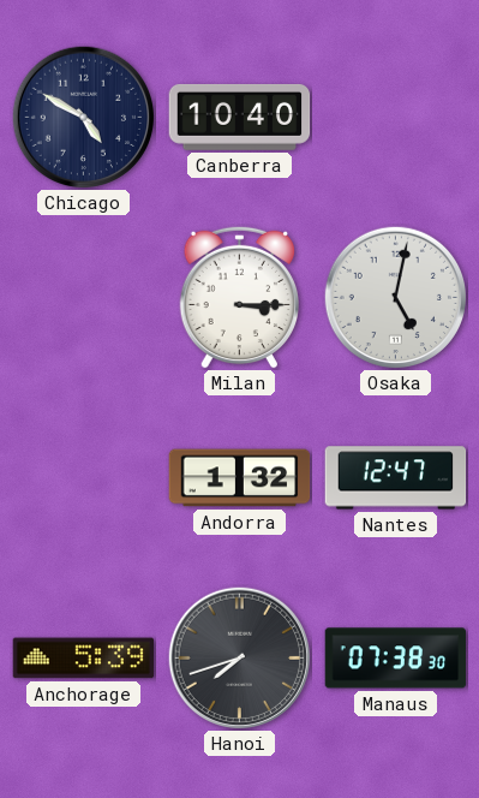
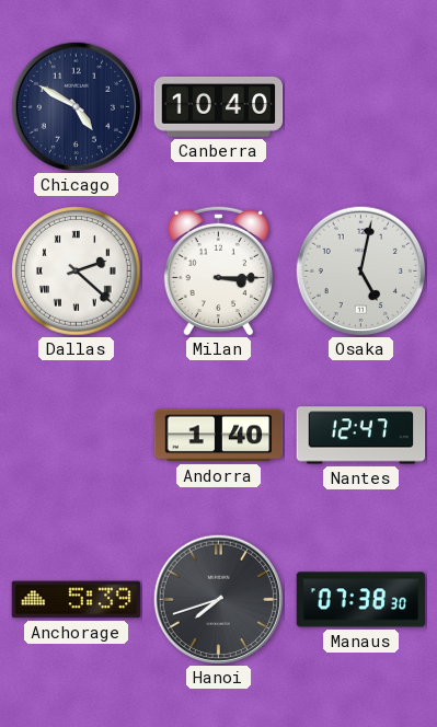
Dallas: none -> 2:22 (77, 272)
Andorra: 1:32 -> 1:40 (219, 436)
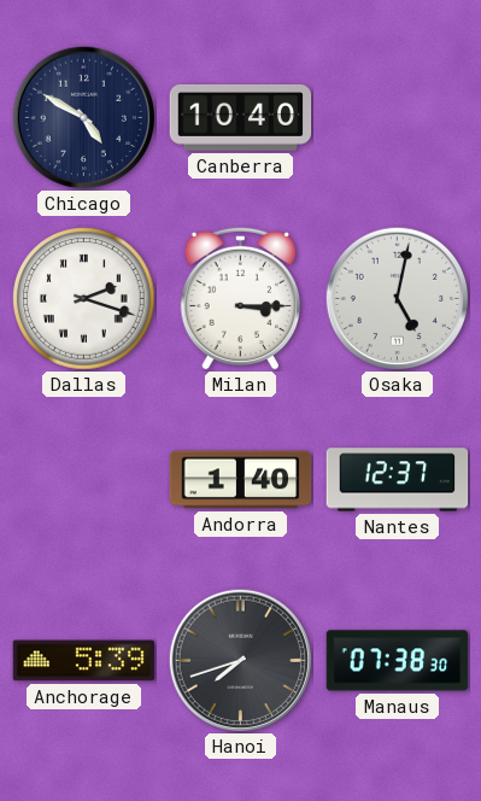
Dallas: 2:22 -> 2:18 (84, 299)
Nantes: 12:47 -> 12:37 (398, 480)
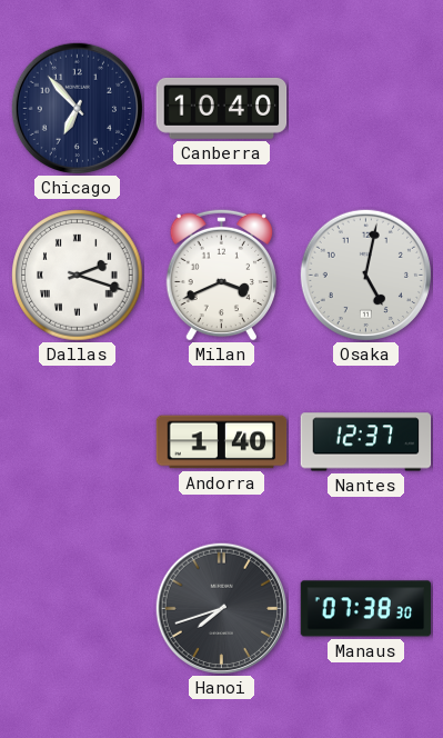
Chicago: 4:50 -> 6:53 (77, 108)
Milan: 3:15 -> 3:41 (221, 275)
Anchorage: 5:39 -> none (84, 661)
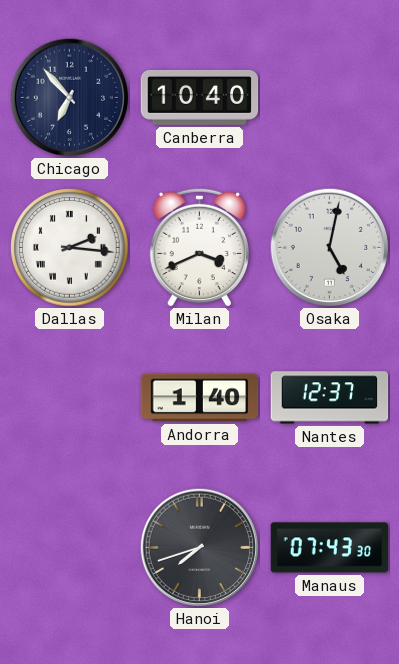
Dallas: 2:18 -> 2:16 (70, 248)
Manaus: 07:38 -> 07:43 (330, 548)
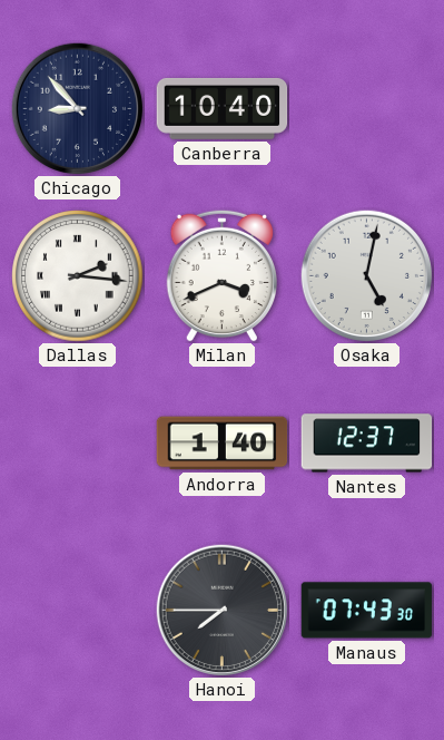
Chicago: 6:53 -> 8:53 (77, 108)
Hanoi: 7:42 -> 7:45 (221, 610)
